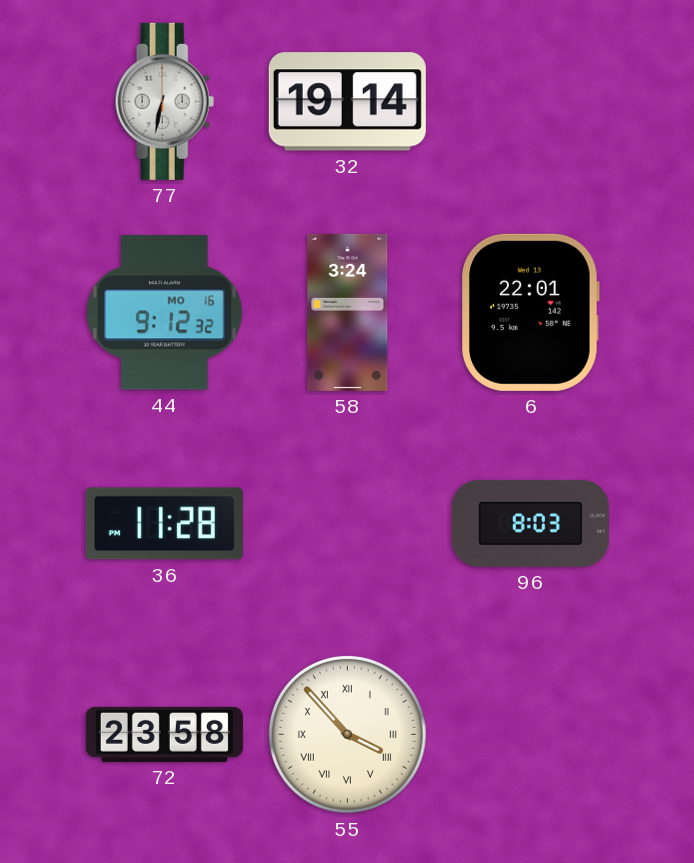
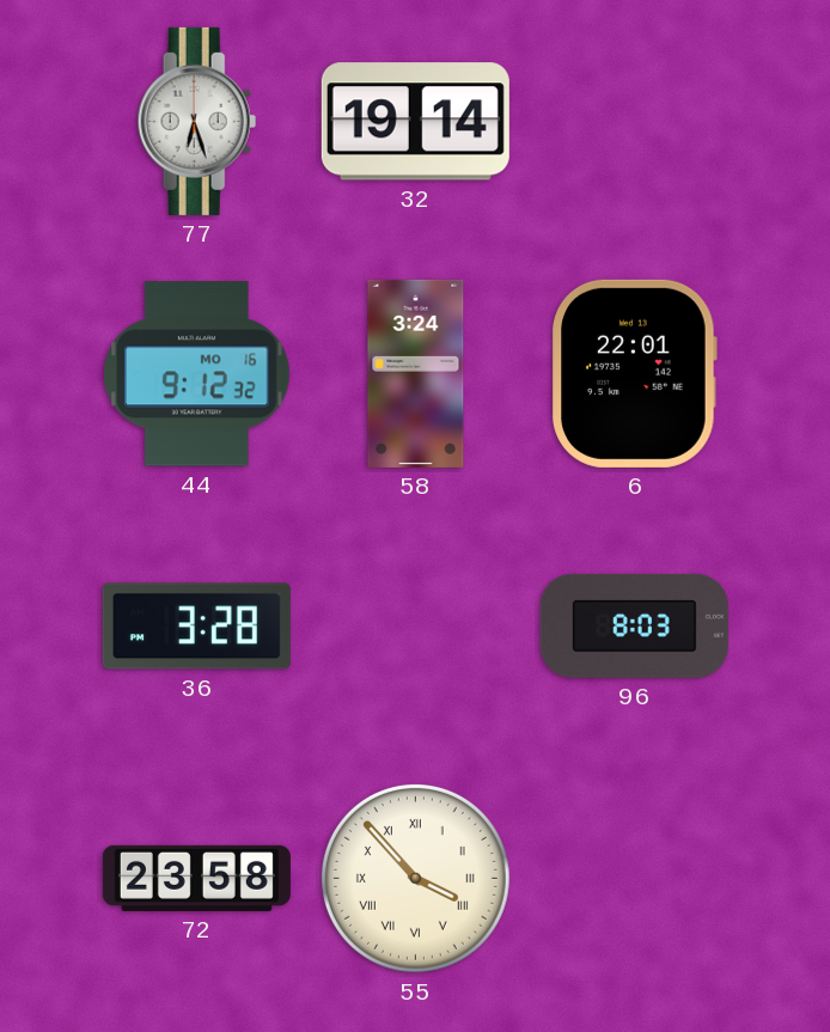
77: 6:32 -> 6:27 (197, 121)
36: 11:28 -> 3:28 (196, 627)
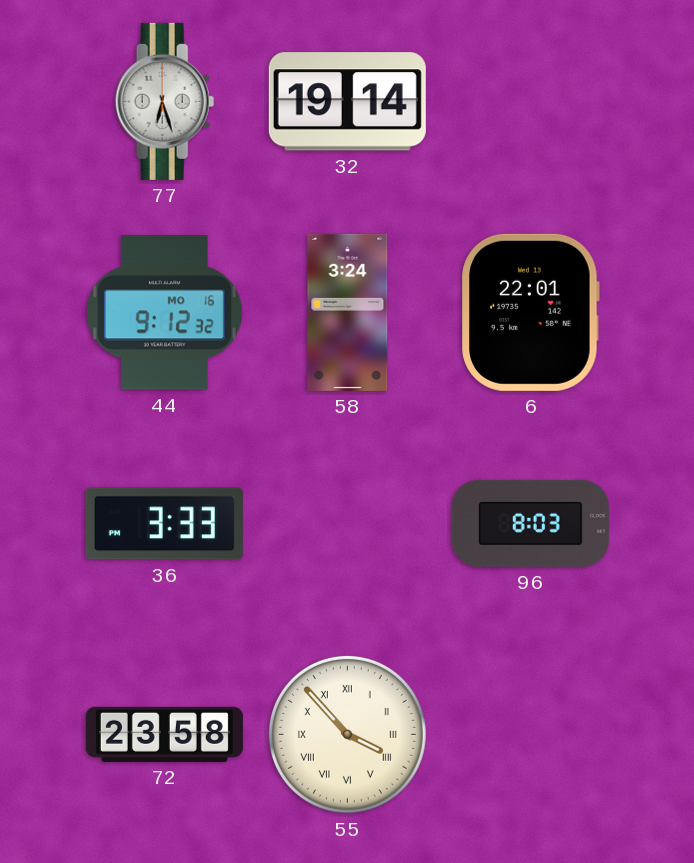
36: 3:28 -> 3:33 (164, 524)
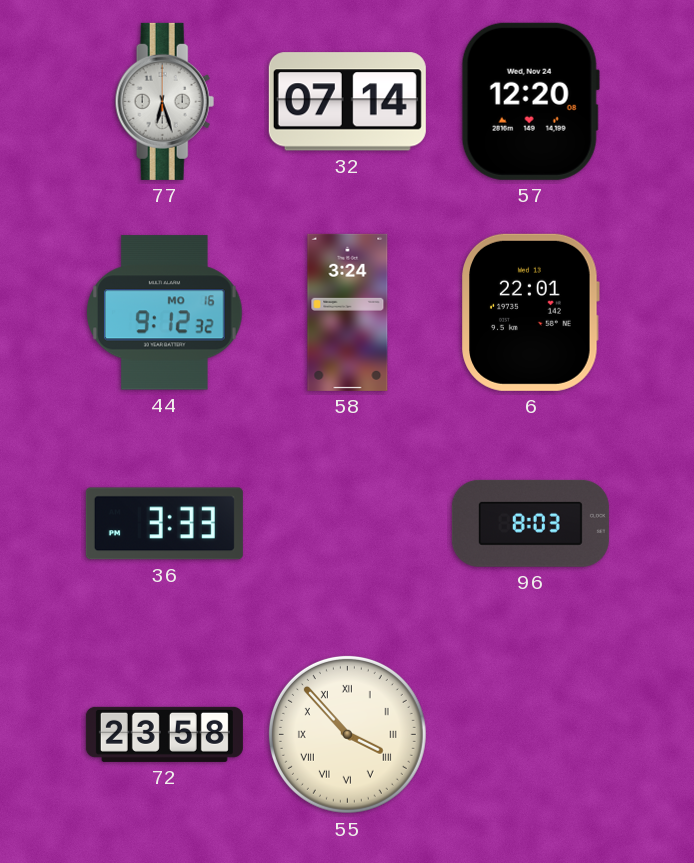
32: 19:14 -> 07:14 (347, 102)
57: none -> 12:20 (530, 101)
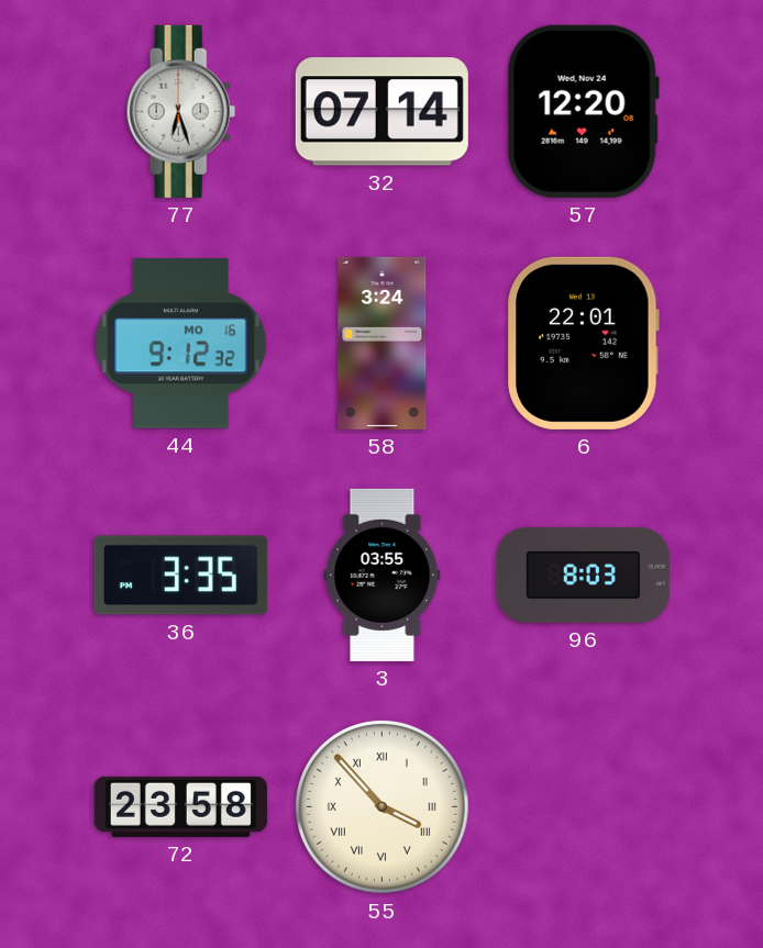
36: 3:33 -> 3:35 (180, 576)
3: none -> 03:55 (383, 575)
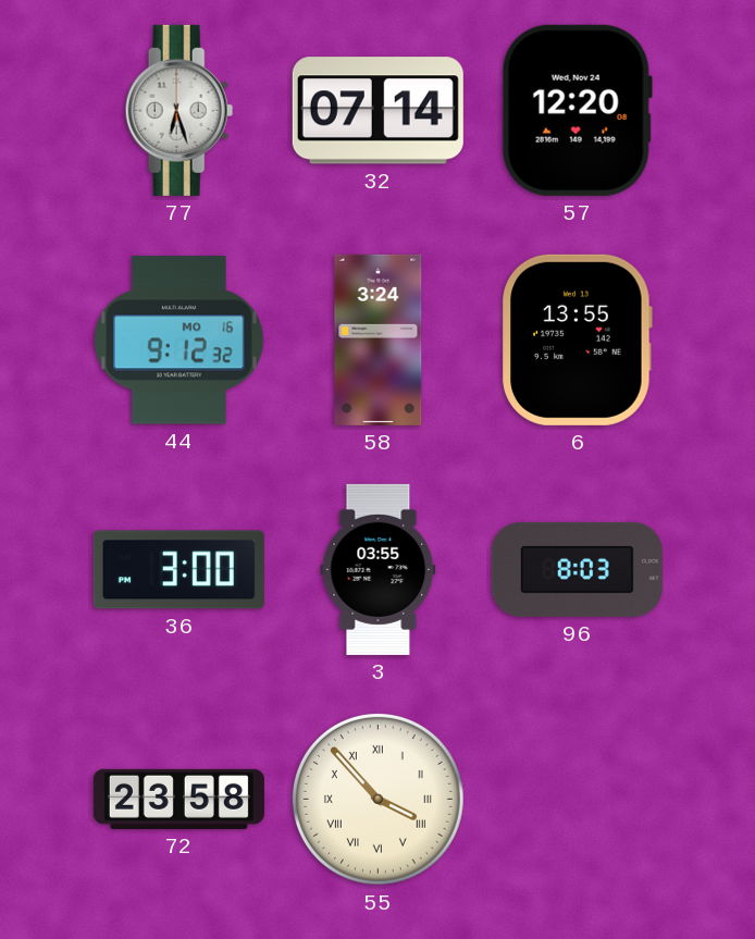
6: 22:01 -> 13:55 (577, 339)
36: 3:35 -> 3:00 (178, 570)
